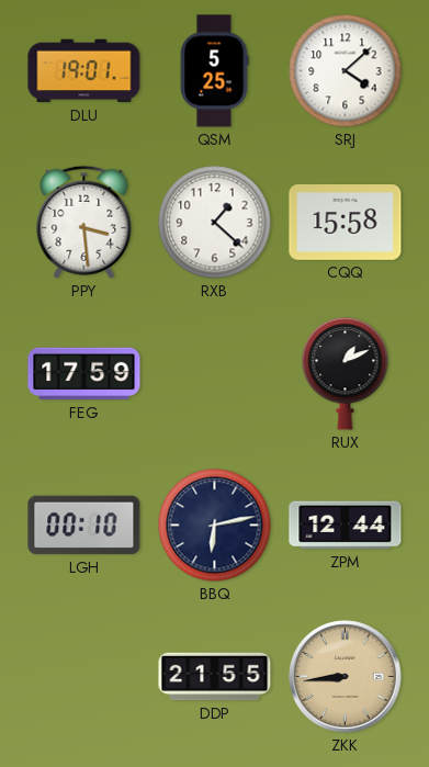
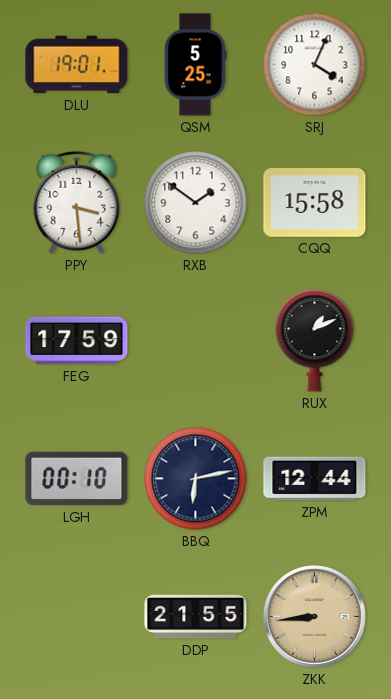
SRJ: 4:08 -> 4:04 (315, 65)
RXB: 1:22 -> 1:51 (196, 203)
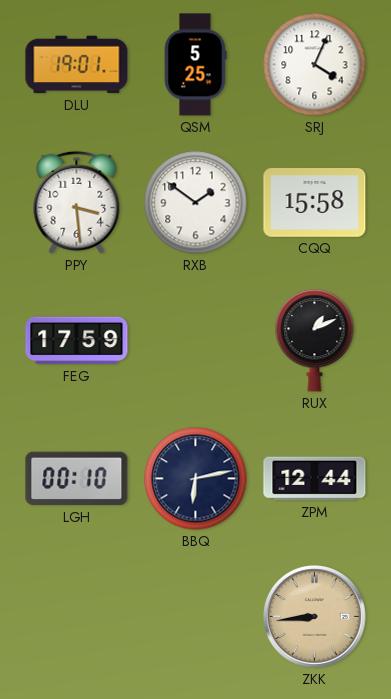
DDP: 21:55 -> none (196, 617)
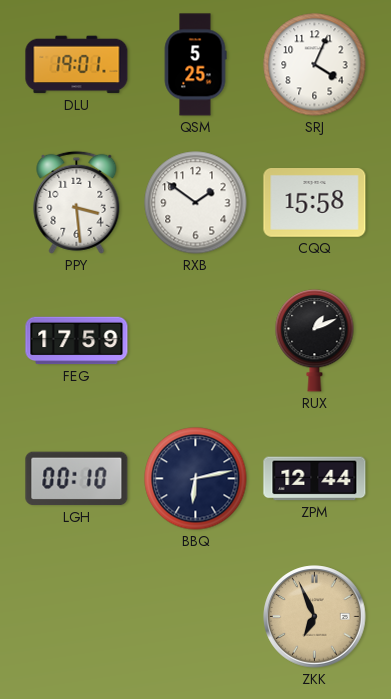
ZKK: 8:44 -> 6:56 (315, 617)
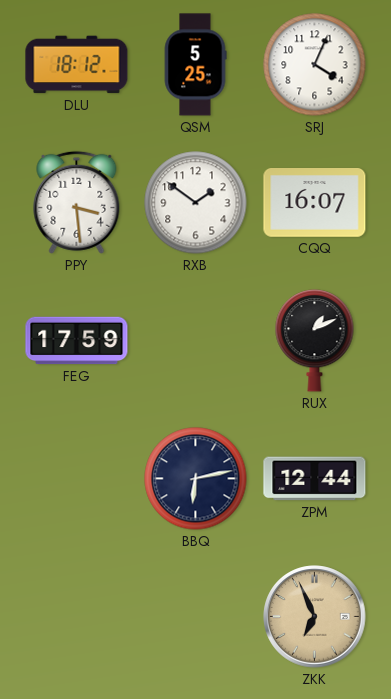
DLU: 19:01 -> 18:12 (77, 65)
CQQ: 15:58 -> 16:07 (315, 203)
LGH: 00:10 -> none (77, 479)
